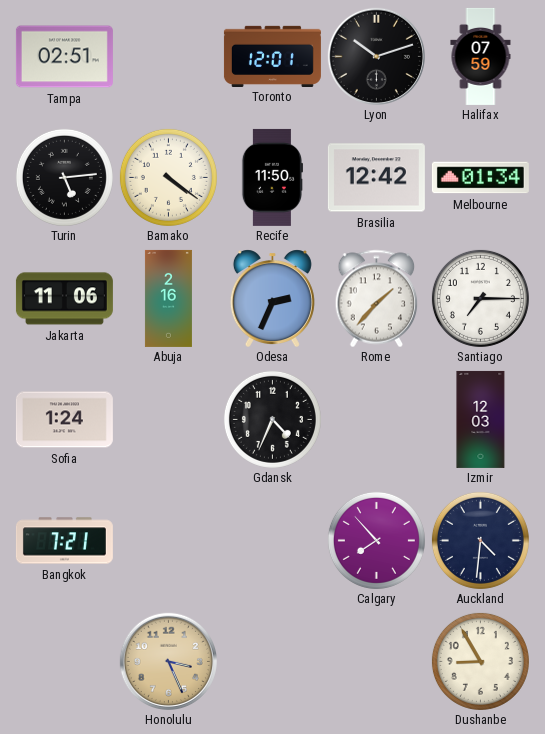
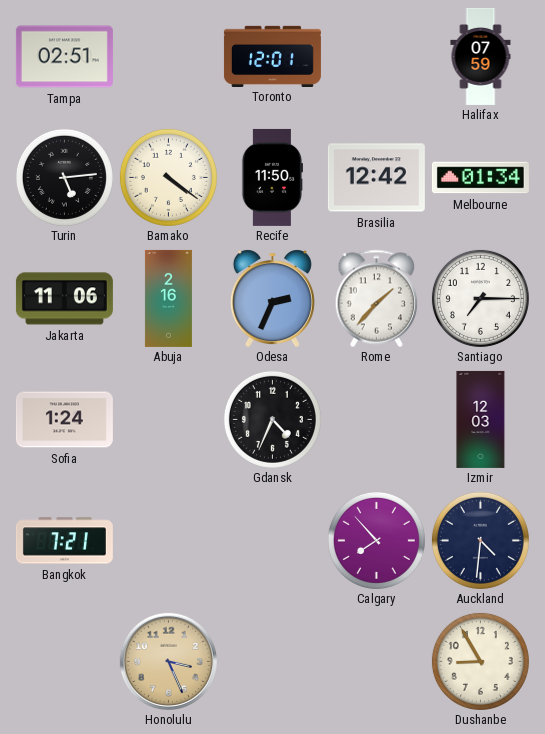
Lyon: 10:12 -> none (376, 56)
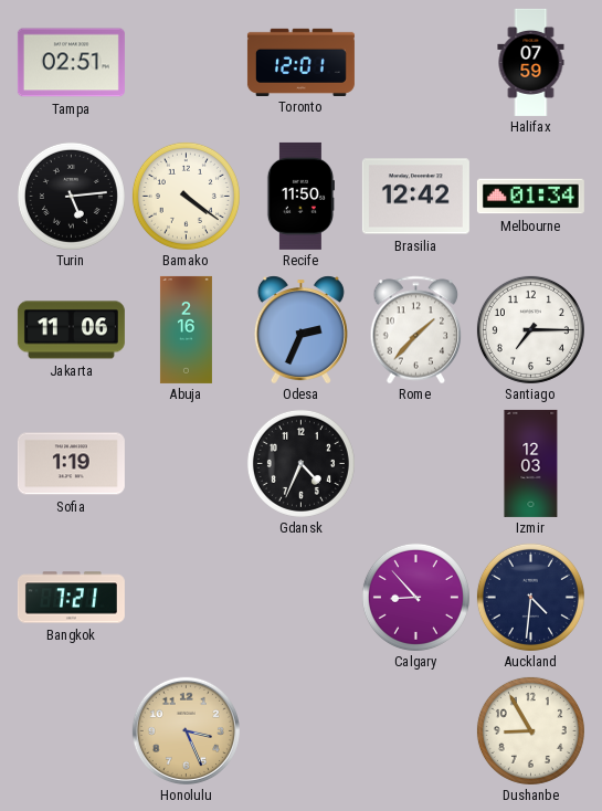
Sofia: 1:24 -> 1:19 (71, 464)
Calgary: 7:53 -> 8:53 (415, 597)
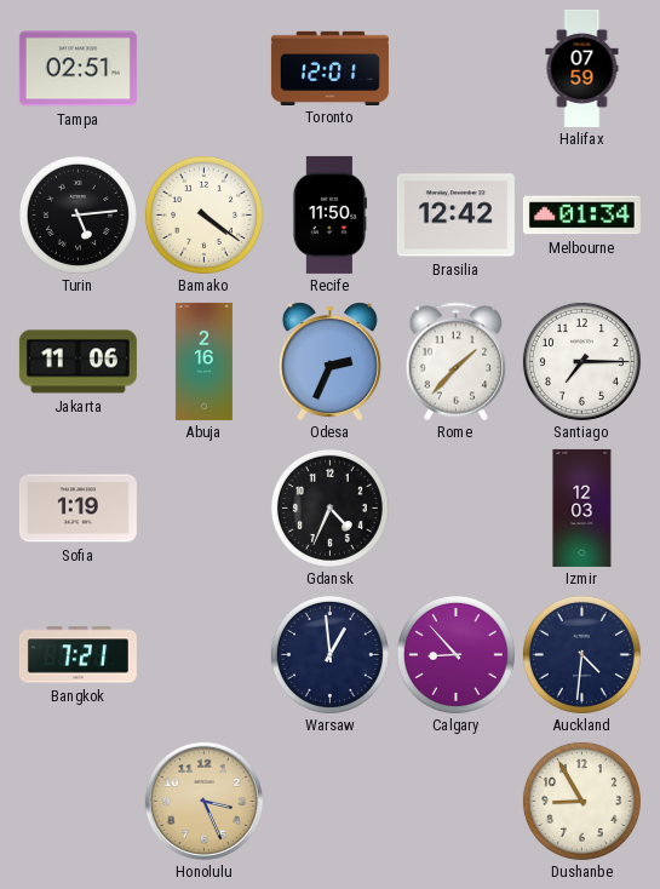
Warsaw: none -> 12:59 (329, 654)
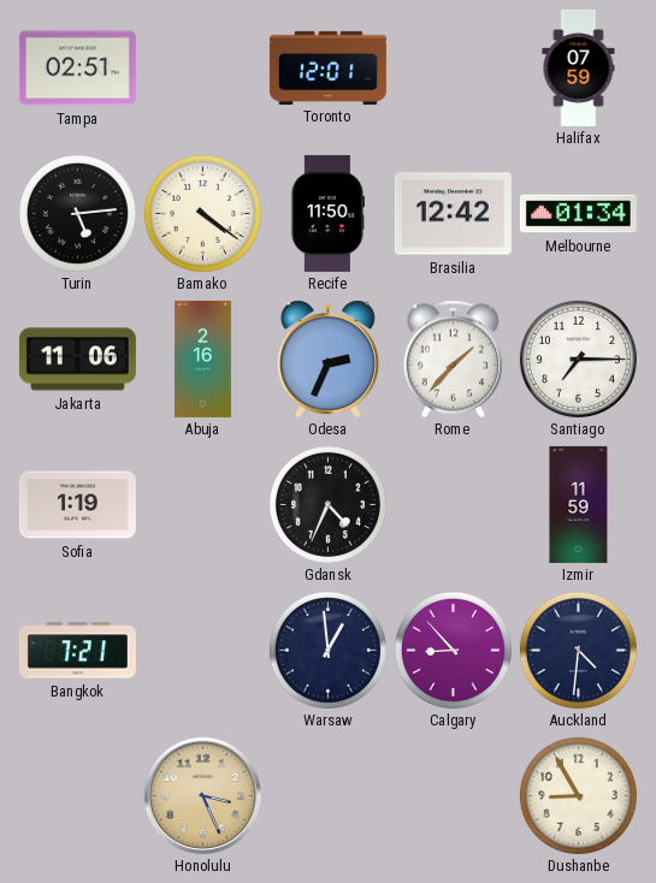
Izmir: 12:03 -> 11:59 (579, 504)
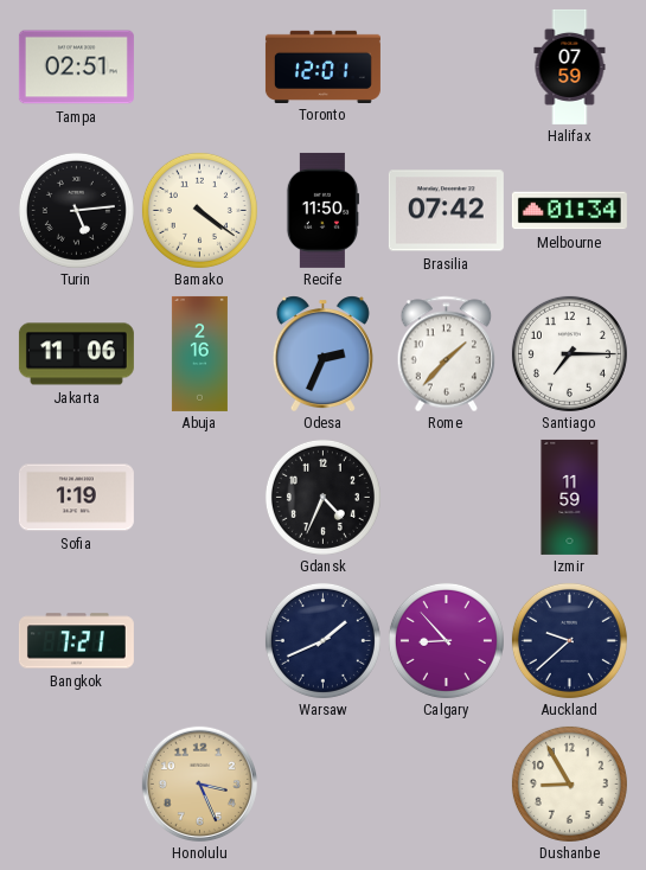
Brasilia: 12:42 -> 07:42 (446, 211)
Warsaw: 12:59 -> 1:41 (322, 640)
Auckland: 4:31 -> 9:38 (569, 640)
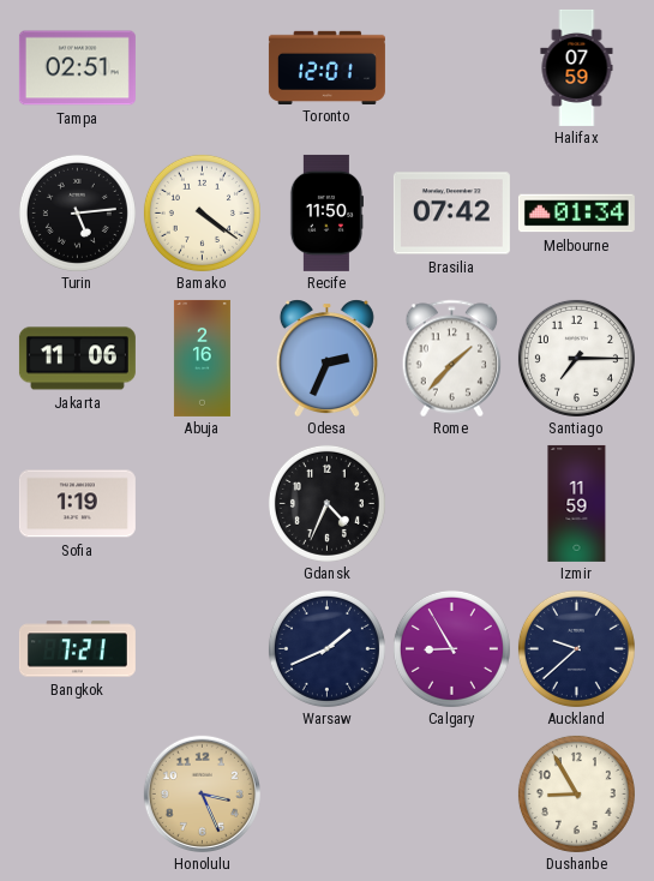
Calgary: 8:53 -> 8:55 (451, 648)
